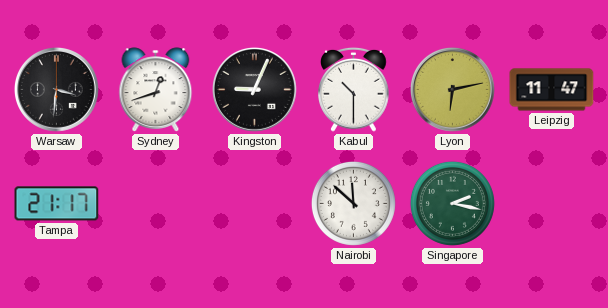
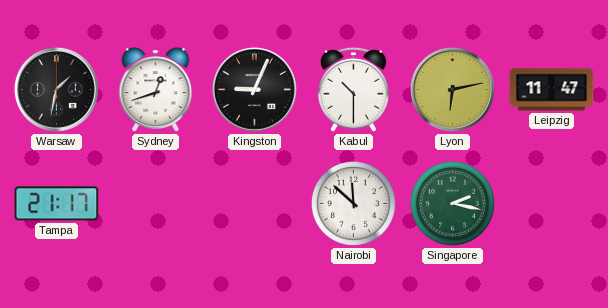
Warsaw: 3:31 -> 1:32 (57, 90)
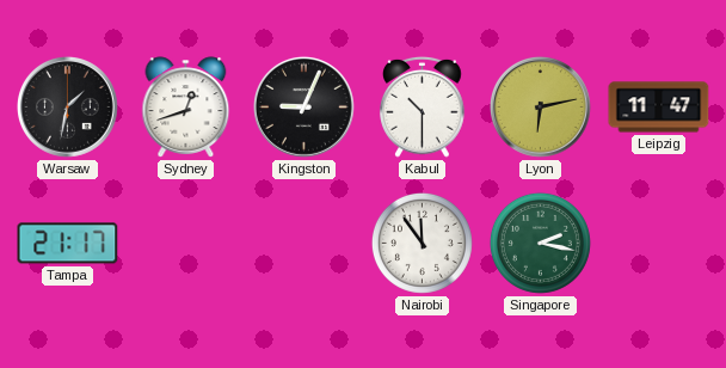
Nairobi: 11:52 -> 11:54 (422, 243)
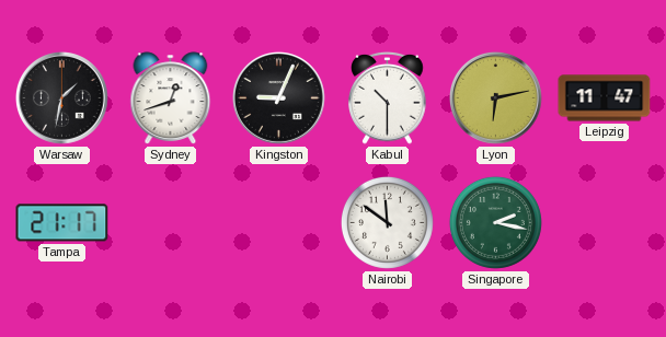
Nairobi: 11:54 -> 11:51 (387, 222)
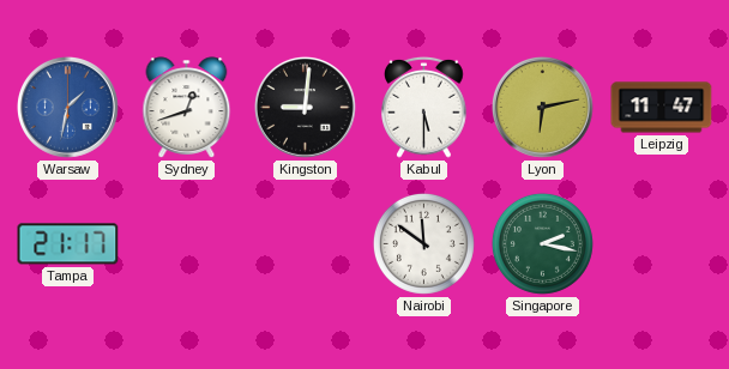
Warsaw dial: black -> blue (68, 108)
Kingston: 9:04 -> 9:01 (306, 108)
Kabul: 10:30 -> 5:30 (424, 107)
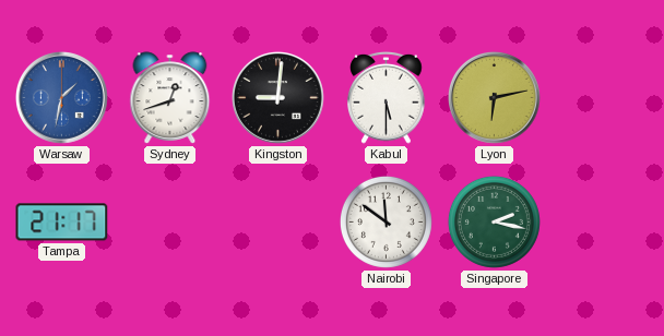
Leipzig: 11:47 -> none (662, 108)
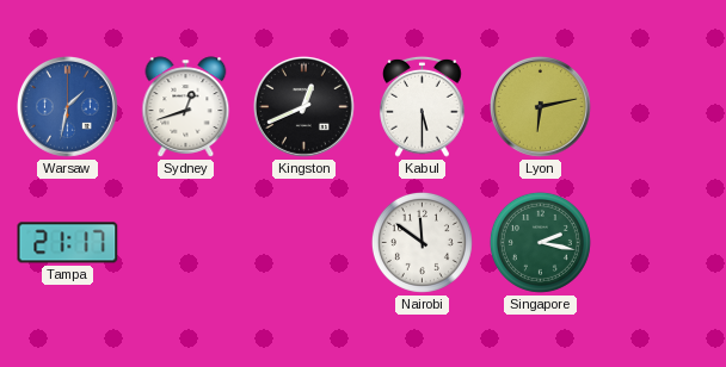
Kingston: 9:01 -> 12:41 (304, 107)
